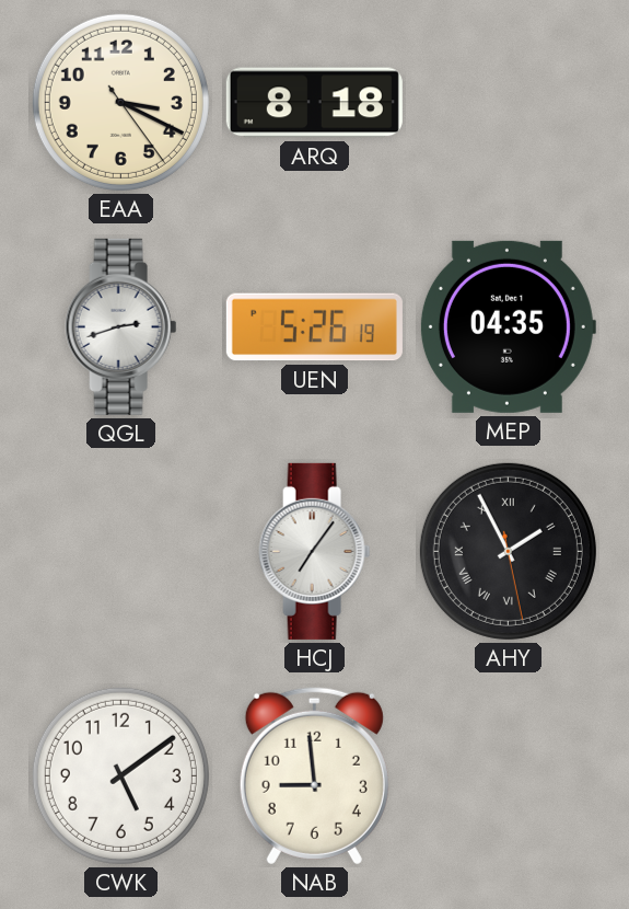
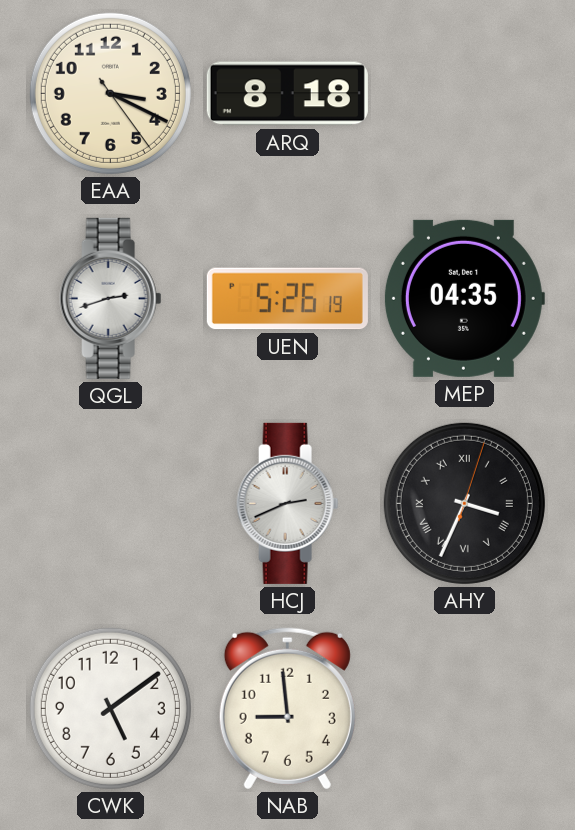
HCJ: 7:06 -> 2:41 (288, 503)
AHY: 1:55 -> 3:34 (464, 503)
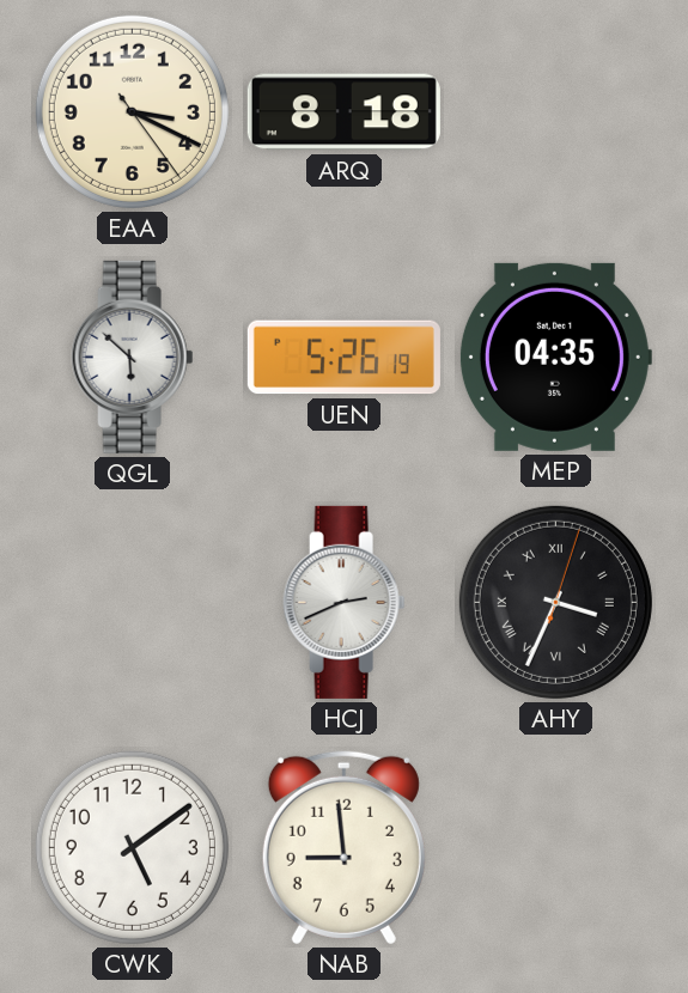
QGL: 2:42 -> 5:52 (133, 357)
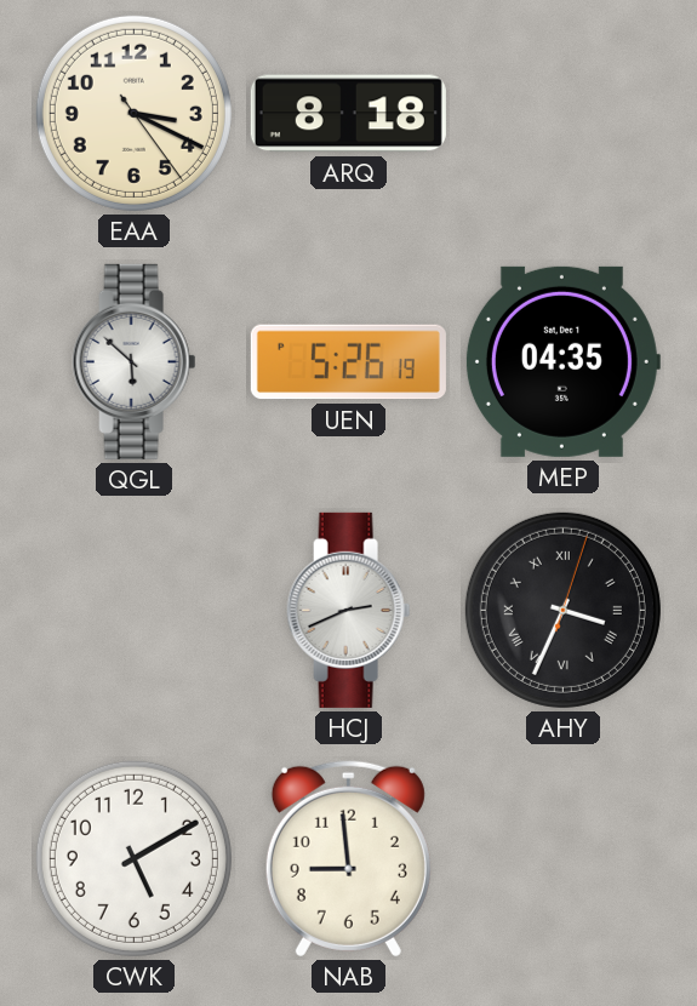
CWK: 5:09 -> 5:10 (133, 858)
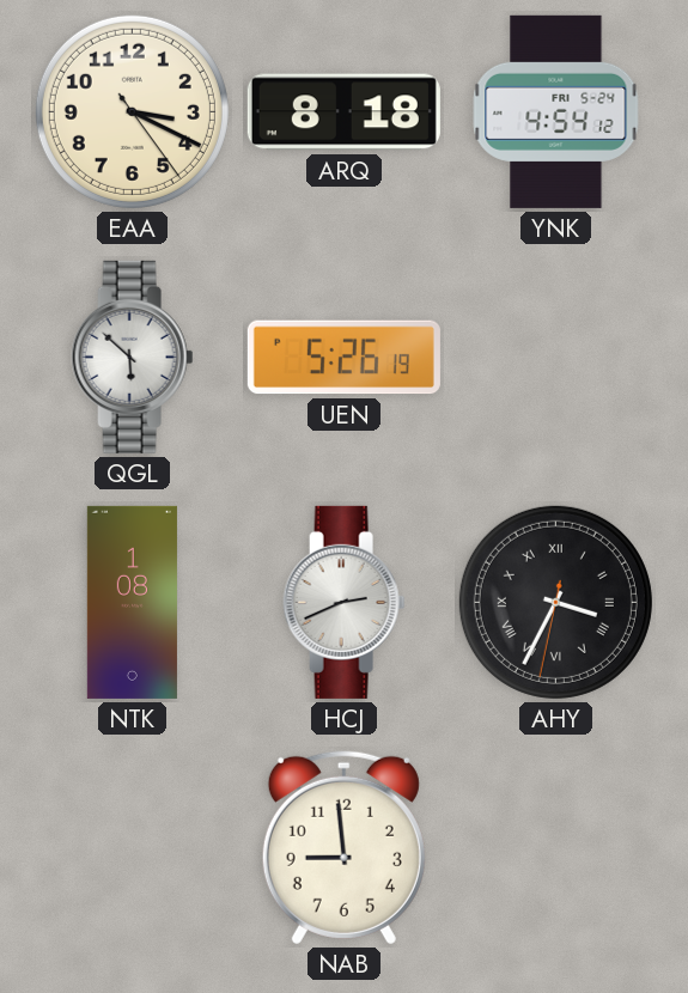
YNK: none -> 4:54 (556, 111)
MEP: 04:35 -> none (562, 361)
NTK: none -> 1:08 (132, 602)
AHY: 3:34:03 -> 3:34:32 (555, 602)
CWK: 5:10 -> none (133, 858)
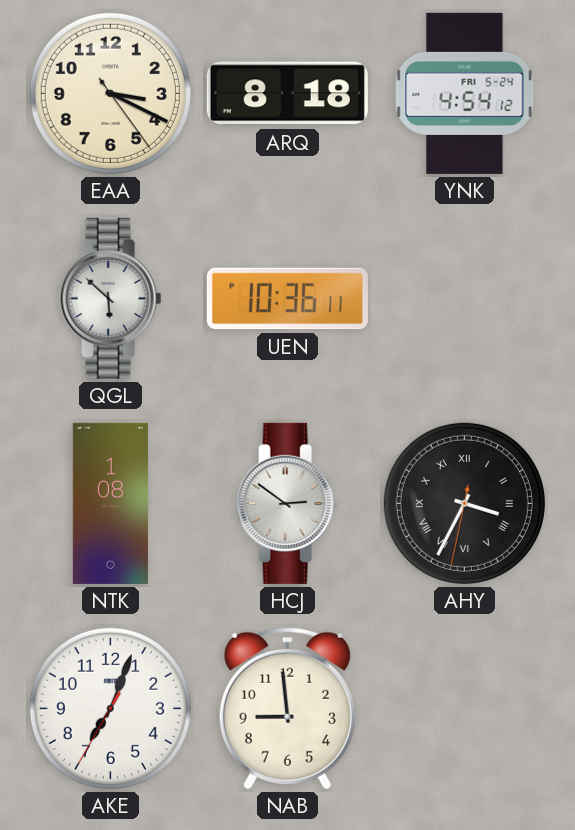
UEN: 5:26 -> 10:36 (287, 299)
HCJ: 2:41 -> 2:51 (288, 503)
AKE: none -> 7:03 (110, 708)
